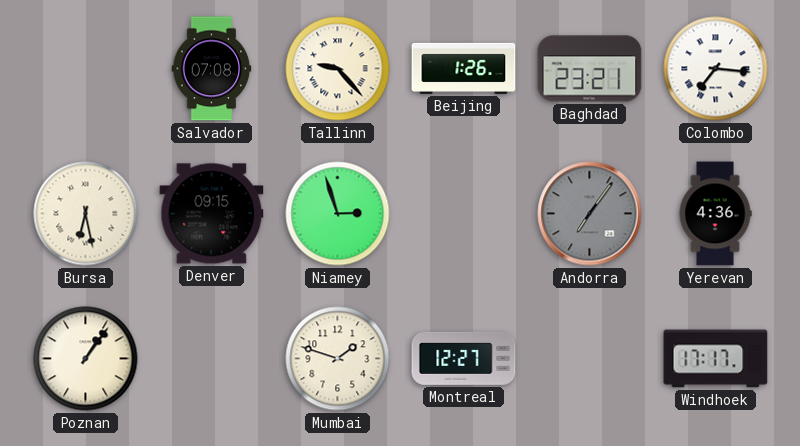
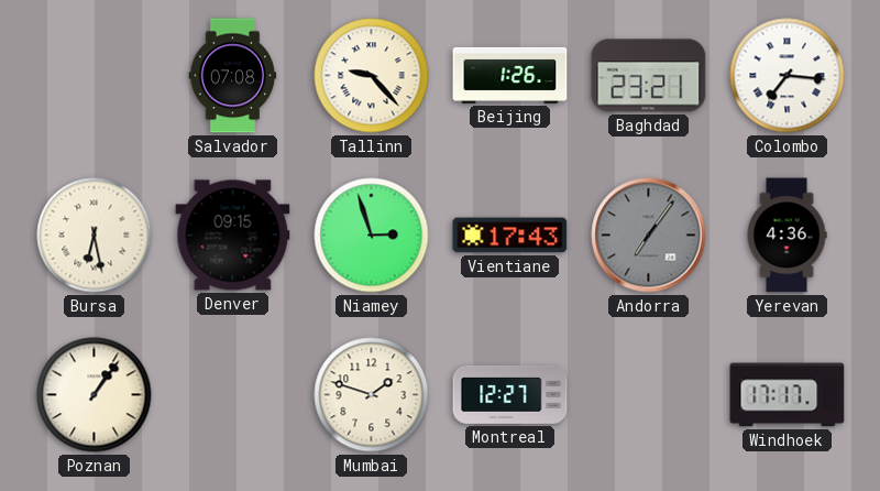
Vientiane: none -> 17:43 (510, 236)
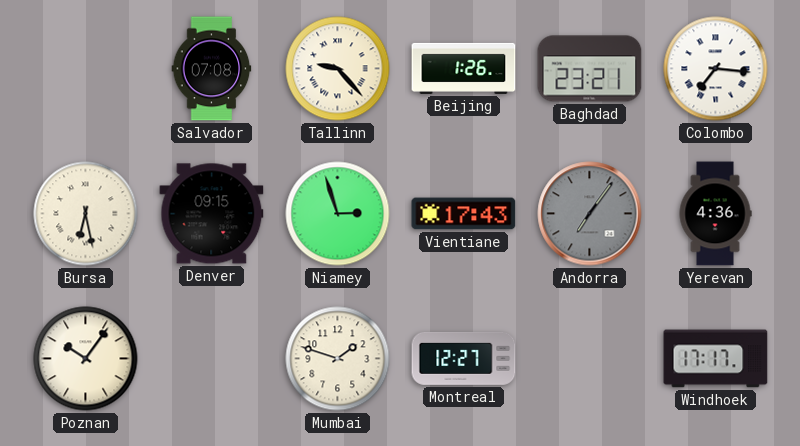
Poznan: 1:06 -> 10:06 (86, 359)
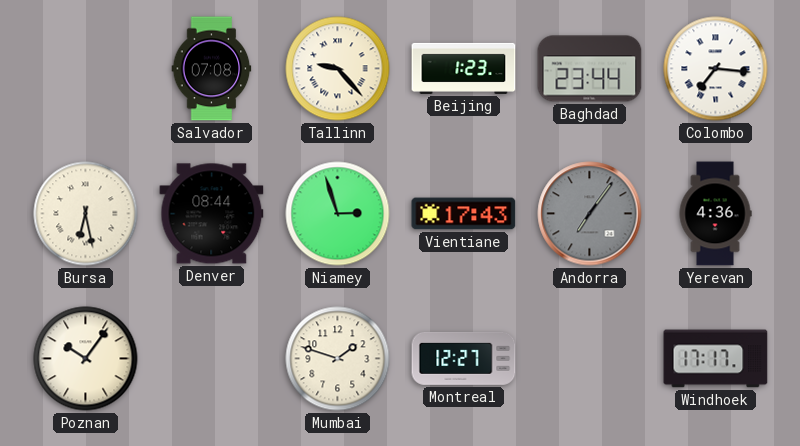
Beijing: 1:26 -> 1:23 (464, 68)
Baghdad: 23:21 -> 23:44 (590, 69)
Denver: 09:15 -> 08:44 (212, 214)
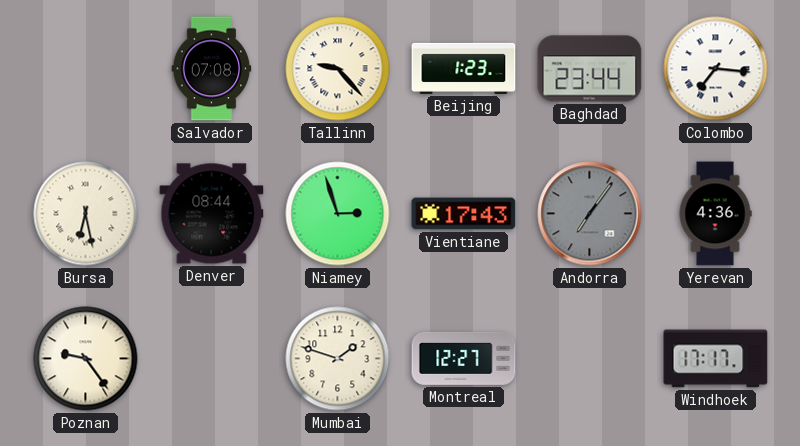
Poznan: 10:06 -> 9:24 (86, 359)
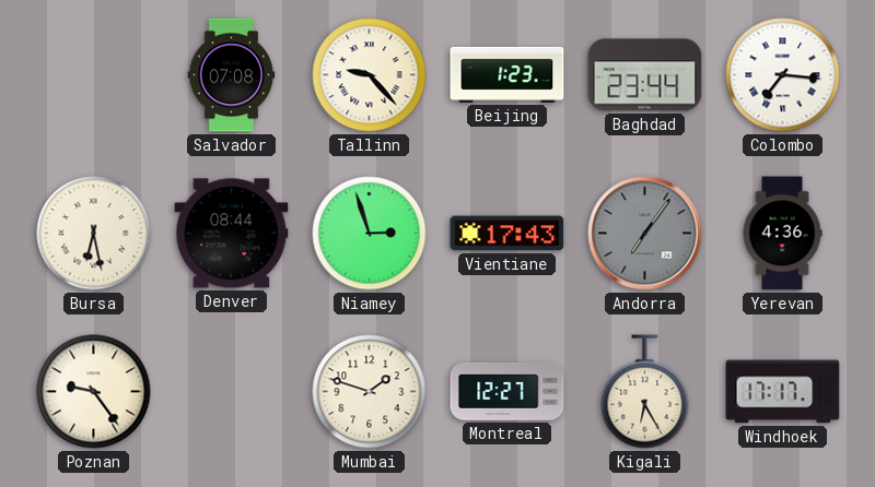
Kigali: none -> 6:25 (645, 392)
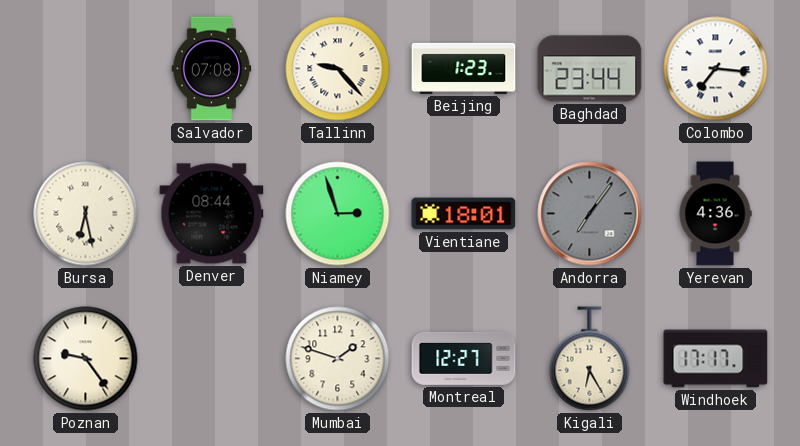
Vientiane: 17:43 -> 18:01 (464, 214)
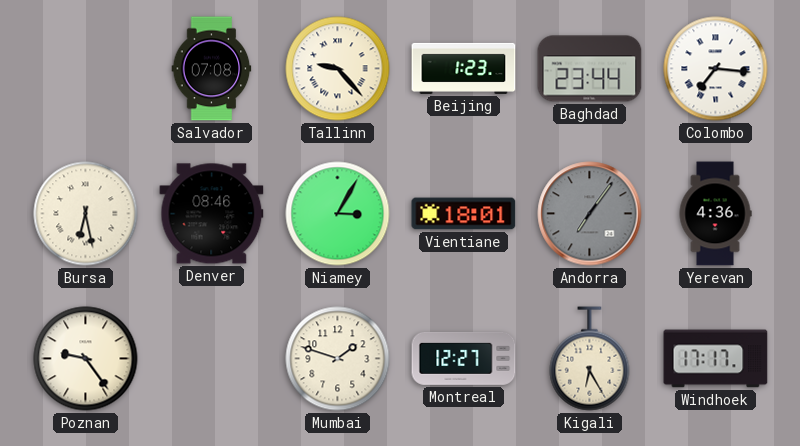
Denver: 08:44 -> 08:46 (212, 214)
Niamey: 2:57 -> 3:05 (338, 214)
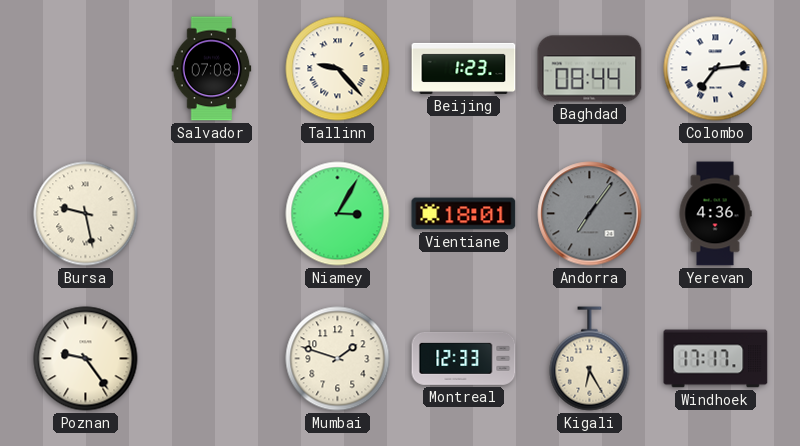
Baghdad: 23:44 -> 08:44 (590, 69)
Colombo: 7:16 -> 7:14 (716, 69)
Bursa: 6:28 -> 9:28 (86, 214)
Denver: 08:46 -> none (212, 214)
Montreal: 12:27 -> 12:33 (464, 358)
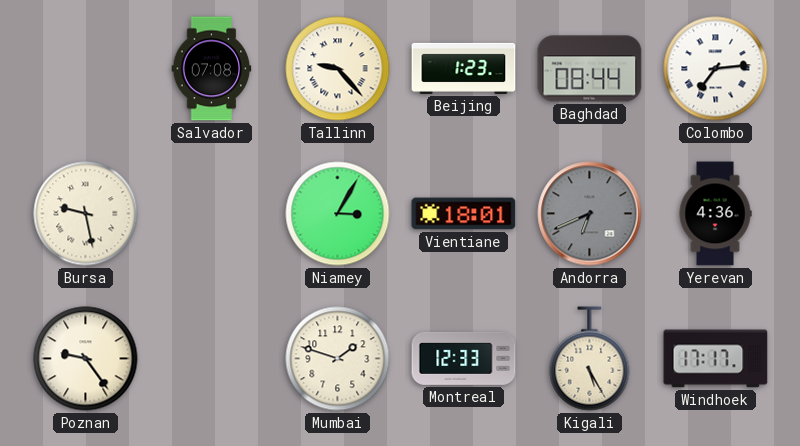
Andorra: 7:06 -> 6:41 (590, 214)
Kigali: 6:25 -> 5:25 (590, 359)
